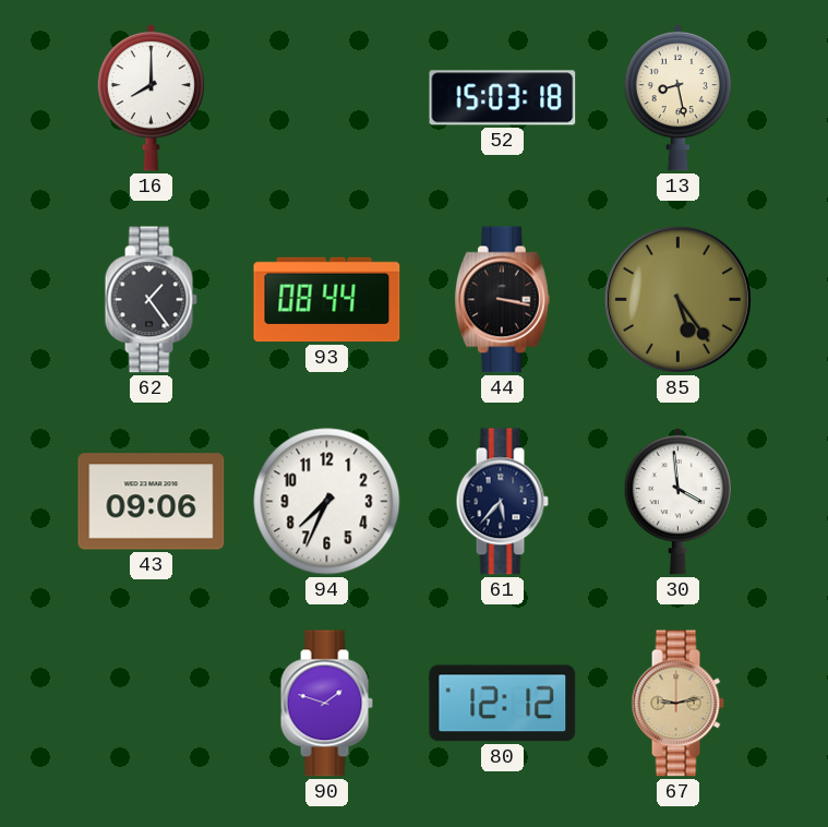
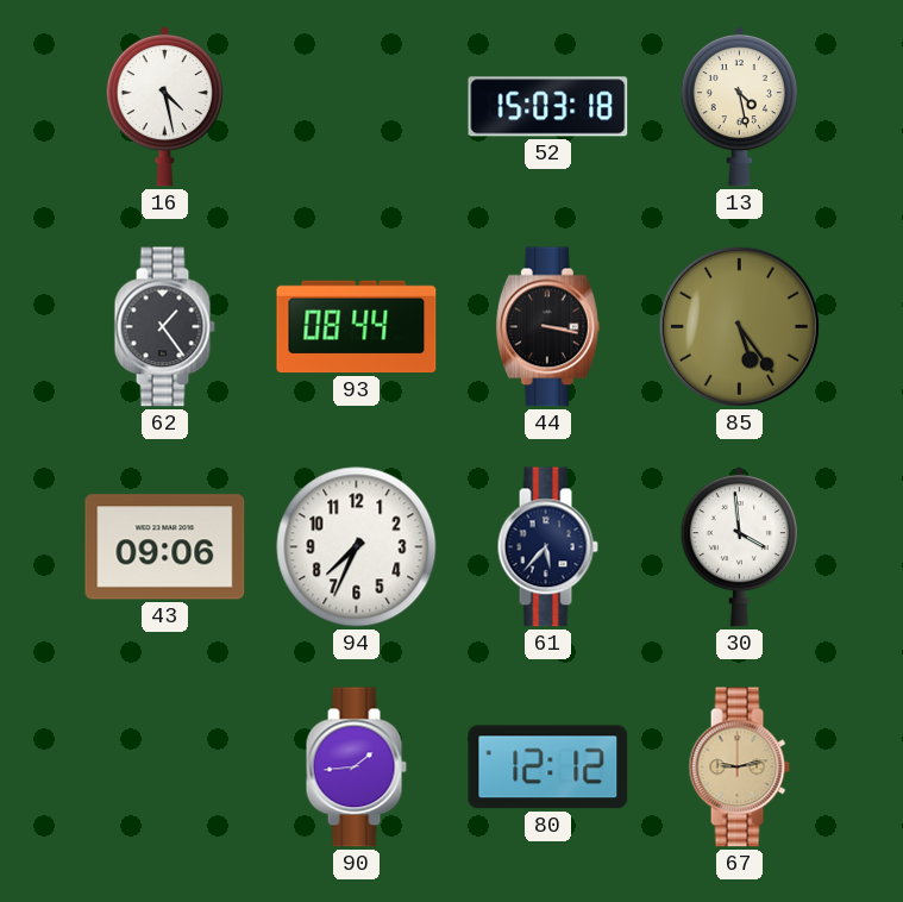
16: 8:00 -> 4:28 (164, 106)
13: 8:28 -> 4:28 (739, 106)
90: 1:48 -> 1:44 (356, 768)
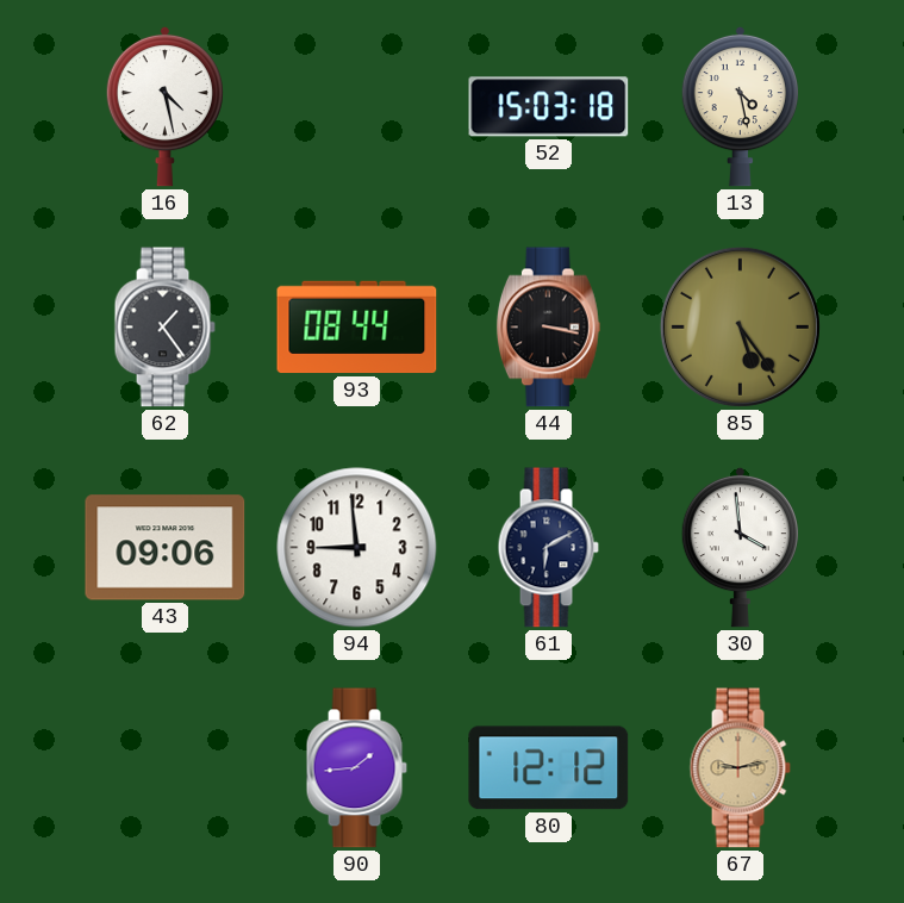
94: 7:34 -> 8:59 (357, 548)
61: 5:37 -> 6:10 (548, 548)
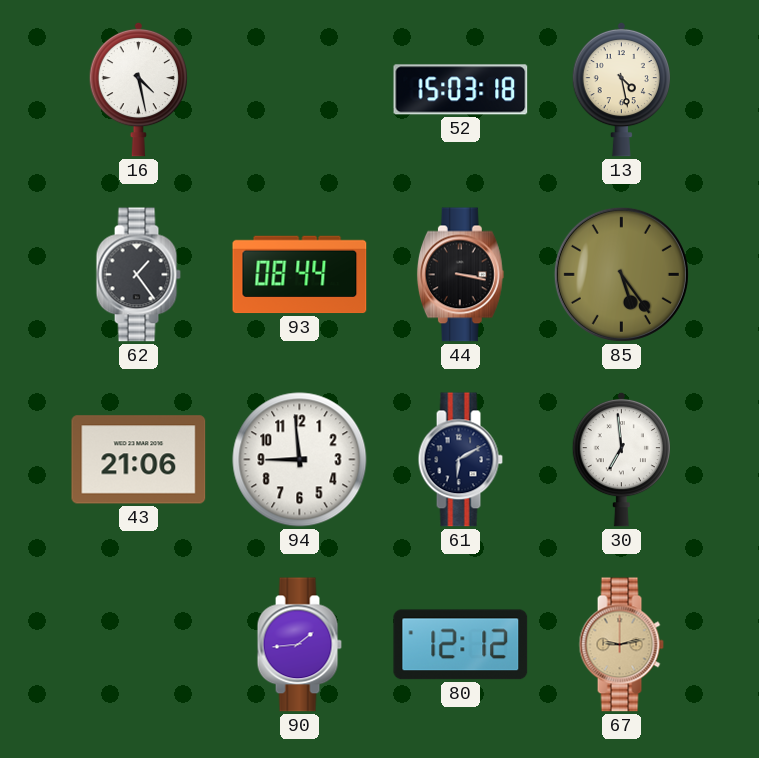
43: 09:06 -> 21:06 (139, 460)
30: 3:59 -> 6:59 (621, 459)
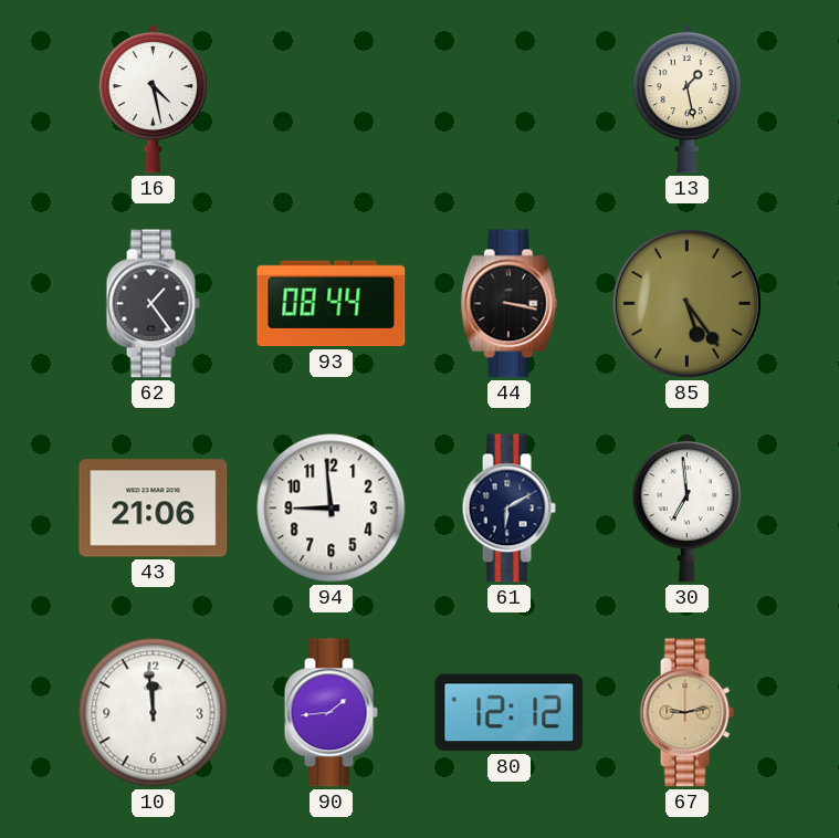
52: 15:03 -> none (461, 90)
13: 4:28 -> 1:28 (686, 98)
10: none -> 11:59 (154, 713)
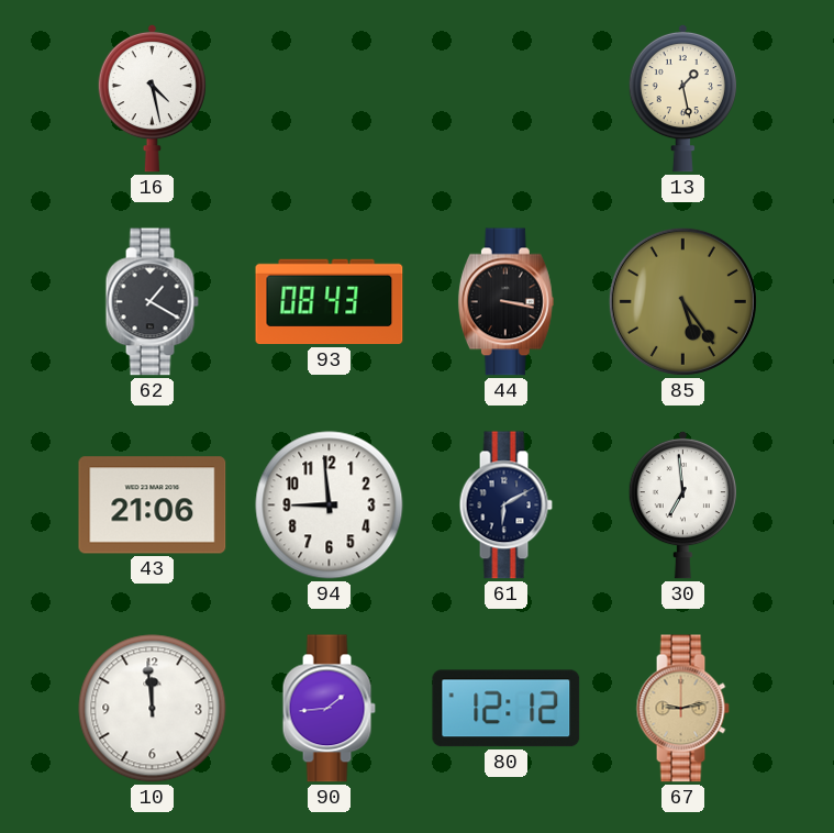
62: 1:24 -> 1:20 (152, 302)
93: 08:44 -> 08:43 (330, 302)
